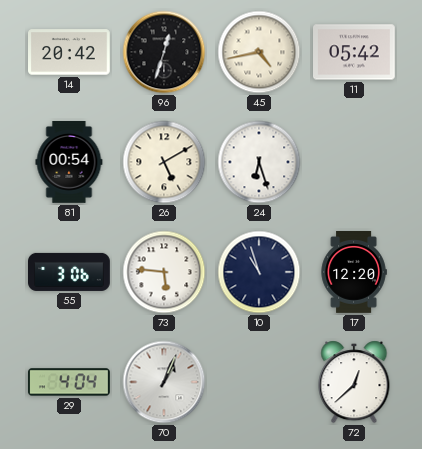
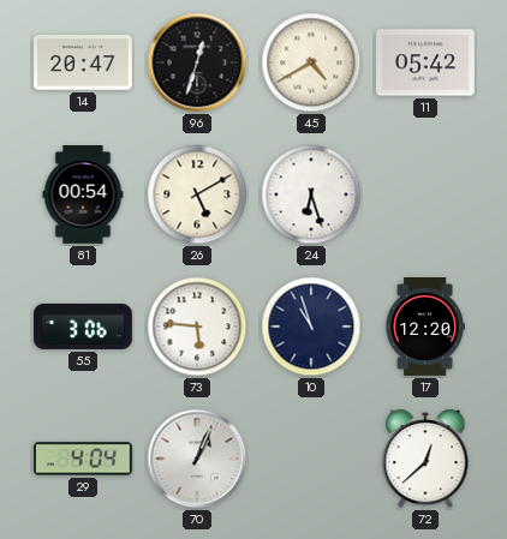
14: 20:42 -> 20:47 (84, 62)
45: 4:43 -> 4:40 (311, 62)
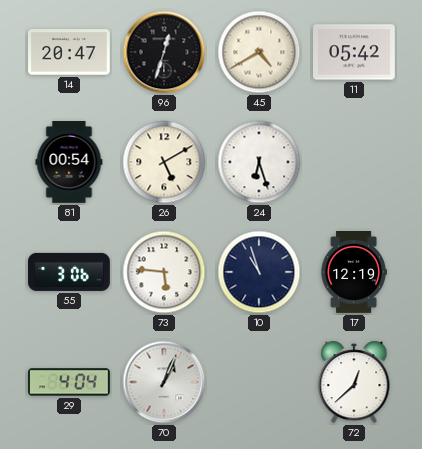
17: 12:20 -> 12:19 (354, 273)
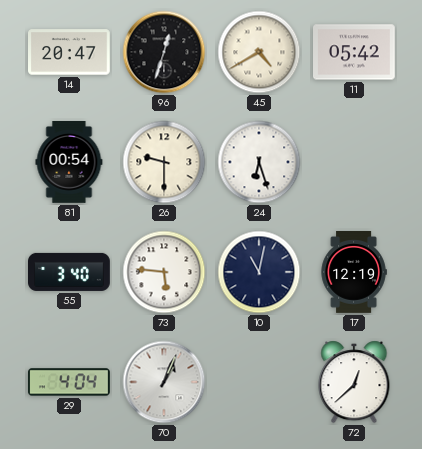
26: 5:10 -> 9:30 (164, 162)
55: 3:06 -> 3:40 (70, 272)
10: 10:57 -> 11:02 (259, 272)
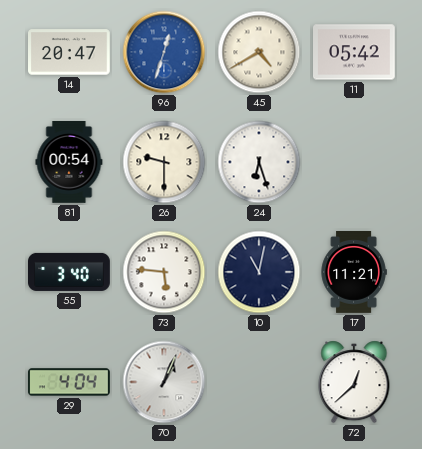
96 dial: black -> blue (164, 52)
17: 12:19 -> 11:21 (354, 273)
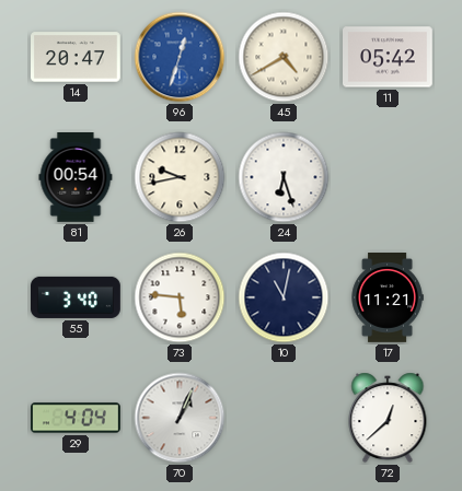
26: 9:30 -> 9:43 (180, 177)
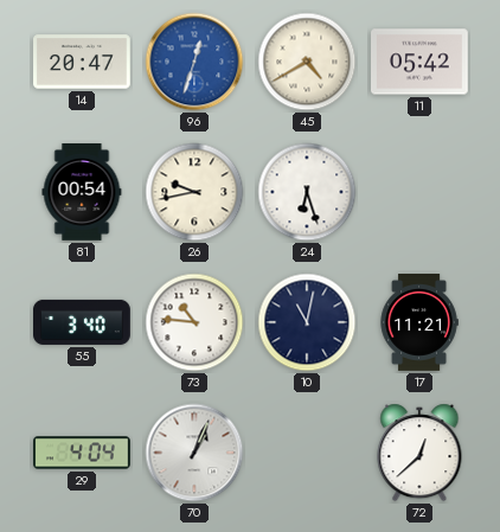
73: 5:46 -> 10:46 (194, 322)
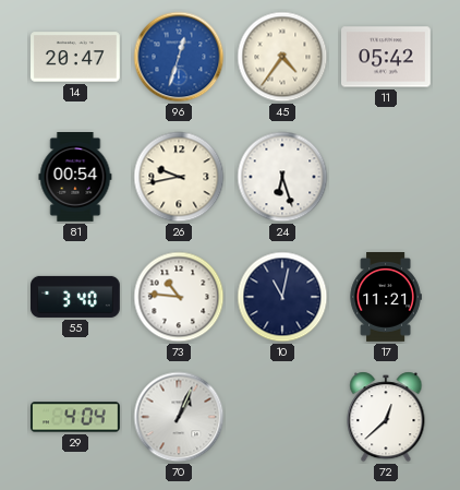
45: 4:40 -> 4:36 (282, 57)
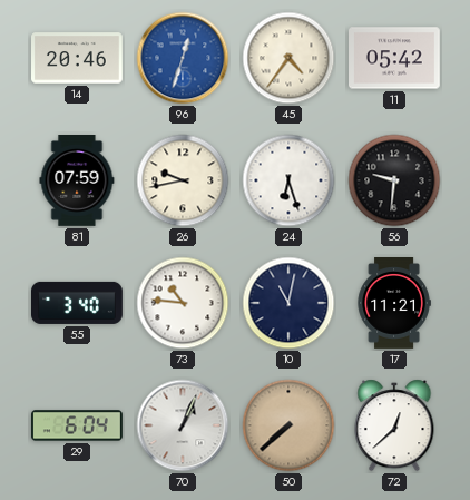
14: 20:47 -> 20:46 (78, 58)
81: 00:54 -> 07:59 (77, 182)
56: none -> 9:31 (394, 180)
29: 4:04 -> 6:04 (78, 425)
50: none -> 7:38 (288, 425)
